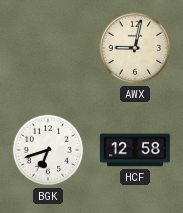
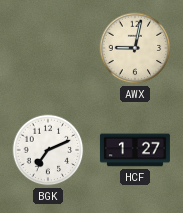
BGK: 6:42 -> 7:11 (48, 150)
HCF: 12:58 -> 1:27 (135, 150)
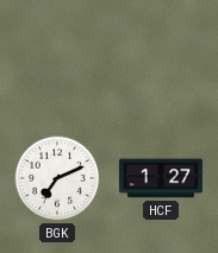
AWX: 9:02 -> none (135, 48)
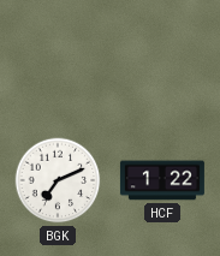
HCF: 1:27 -> 1:22 (162, 180)
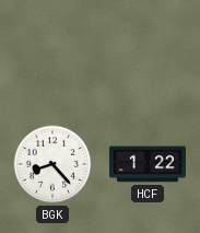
BGK: 7:11 -> 8:23 (52, 164)
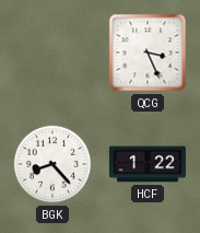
QCG: none -> 3:26 (148, 53)
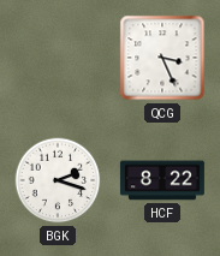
BGK: 8:23 -> 2:18 (58, 180)
HCF: 1:22 -> 8:22 (162, 180)
